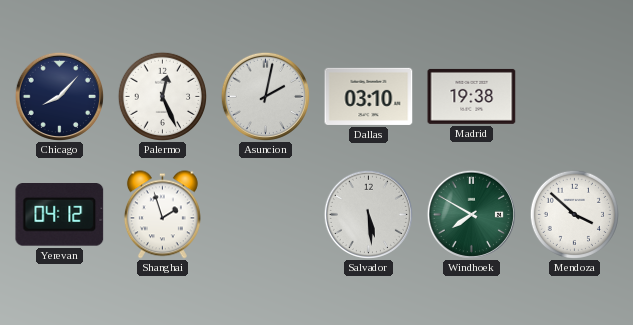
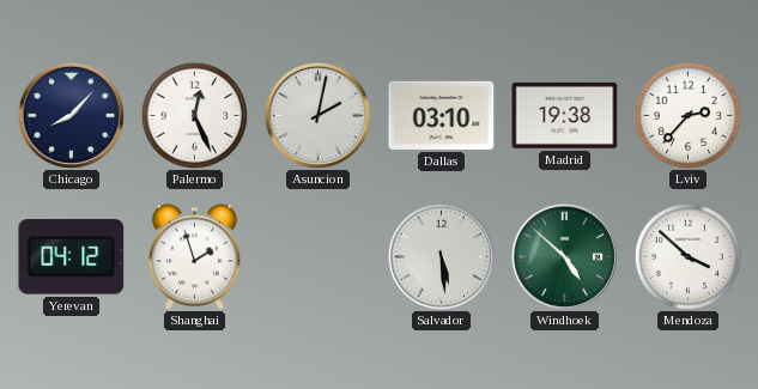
Lviv: none -> 2:37 (687, 115)
Windhoek: 7:50 -> 4:52 (564, 256)
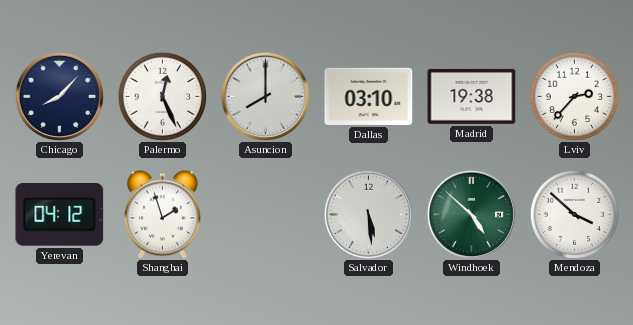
Asuncion: 2:02 -> 8:00 (265, 96)
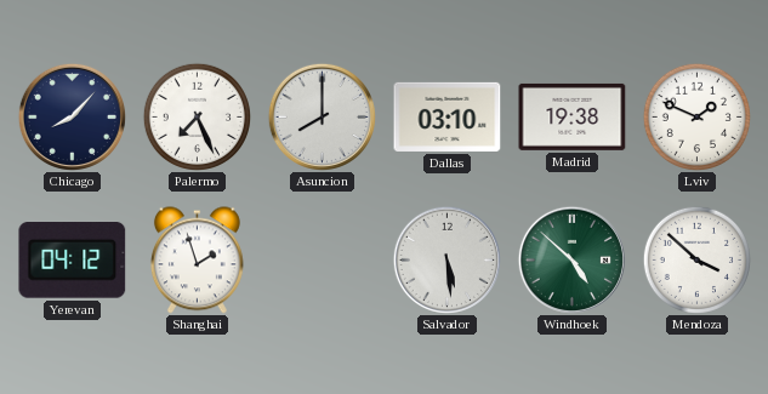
Palermo: 12:26 -> 7:26 (197, 116)
Lviv: 2:37 -> 1:49 (696, 116)
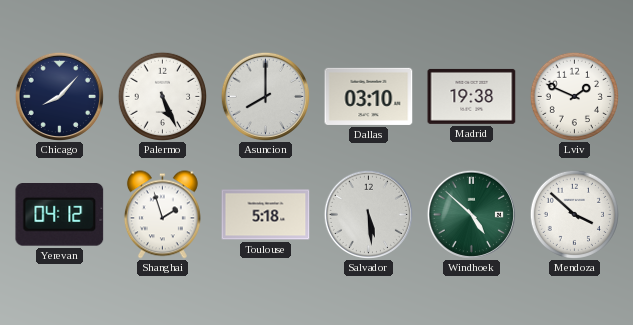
Palermo: 7:26 -> 5:26 (162, 96)
Toulouse: none -> 5:18 (266, 215)
